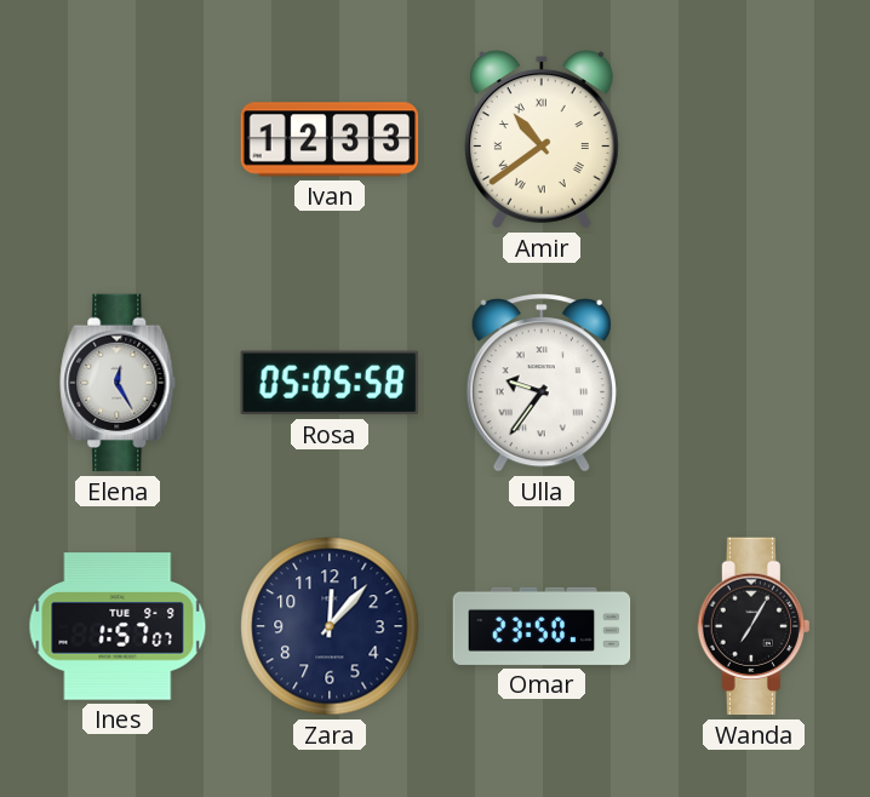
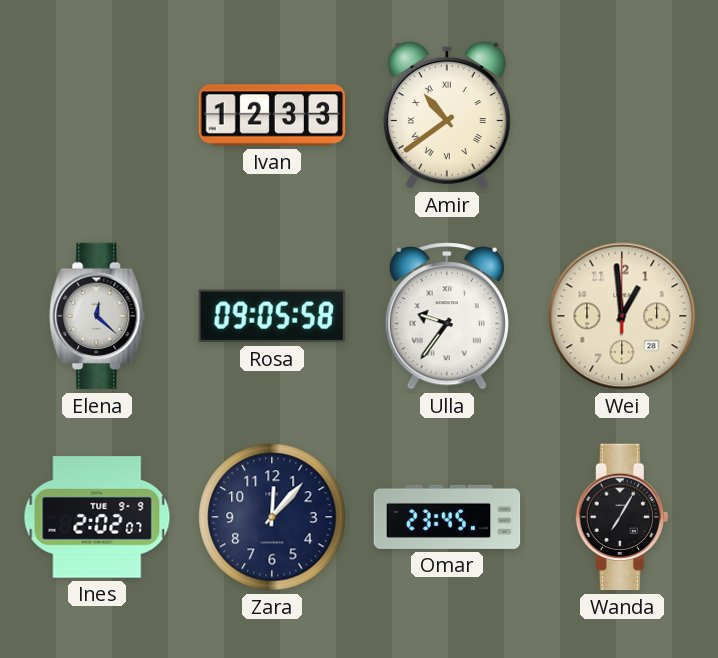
Elena: 12:25 -> 12:22 (97, 316)
Rosa: 05:05 -> 09:05 (272, 316)
Wei: none -> 12:59 (622, 316)
Ines: 1:57 -> 2:02 (97, 517)
Omar: 23:50 -> 23:45 (447, 517)
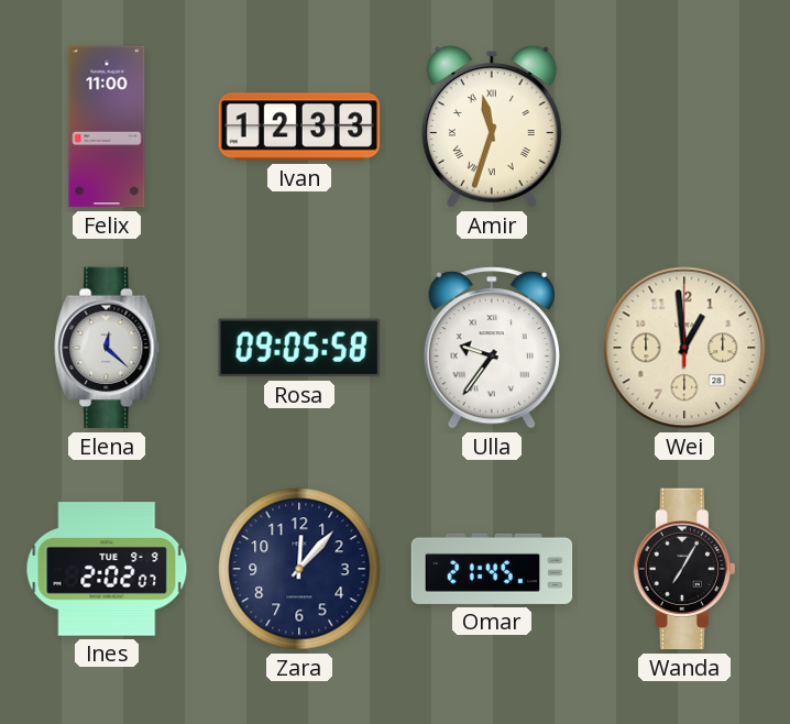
Felix: none -> 11:00 (107, 127)
Amir: 10:39 -> 11:33 (492, 127)
Omar: 23:45 -> 21:45 (492, 569)
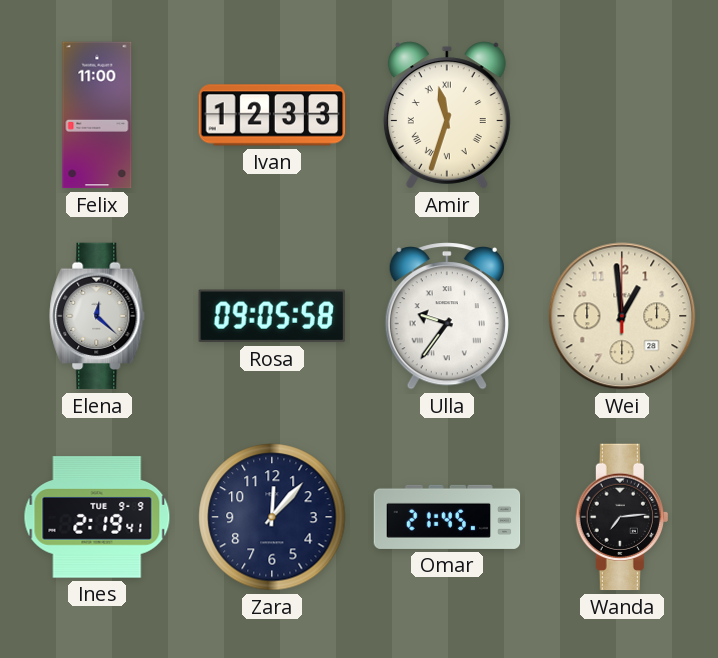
Ines: 2:02 -> 2:19 (97, 517)
Wanda: 7:05 -> 7:14 (622, 517)
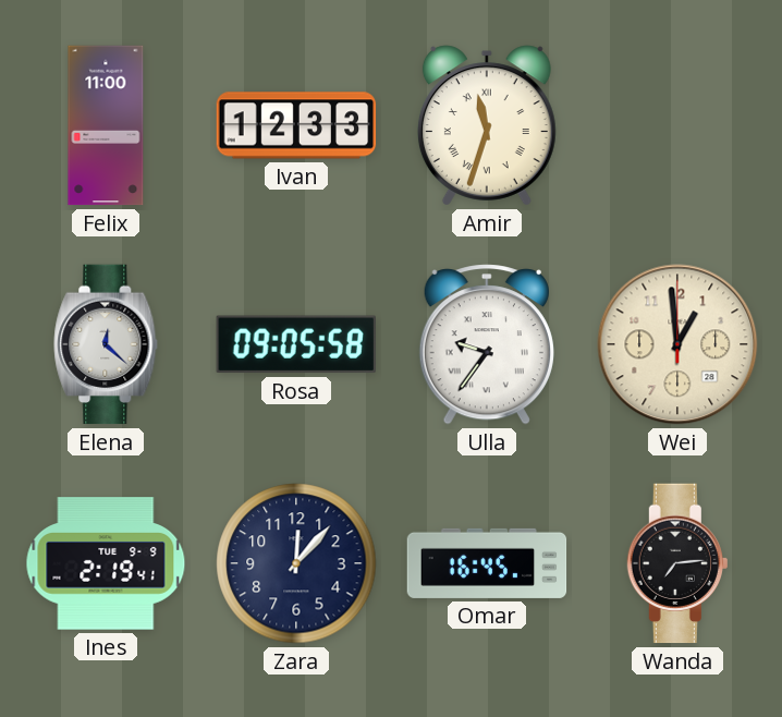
Omar: 21:45 -> 16:45 (487, 563)
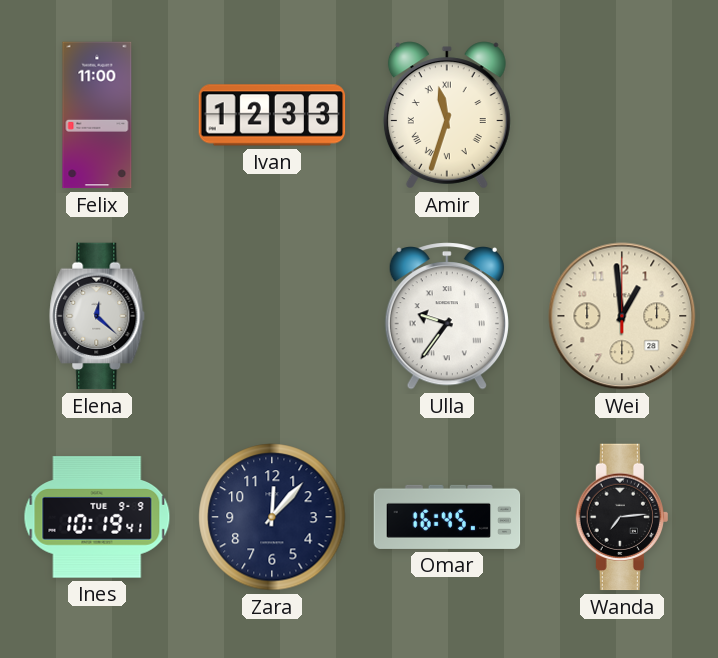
Rosa: 09:05 -> none (296, 344)
Ines: 2:19 -> 10:19 (97, 517)
